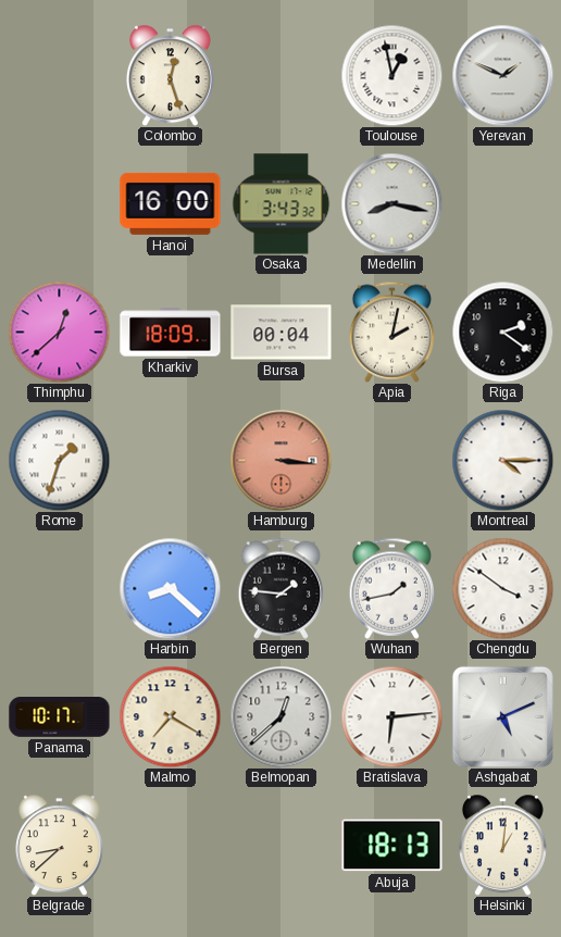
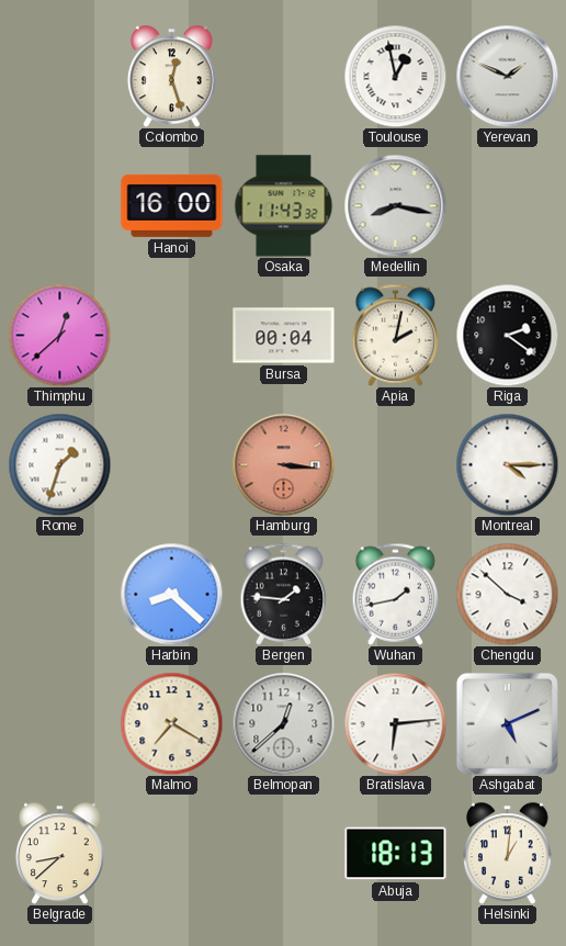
Osaka: 3:43 -> 11:43 (284, 206)
Kharkiv: 18:09 -> none (171, 333)
Chengdu: 3:51 -> 3:52 (507, 594)
Panama: 10:17 -> none (60, 717)
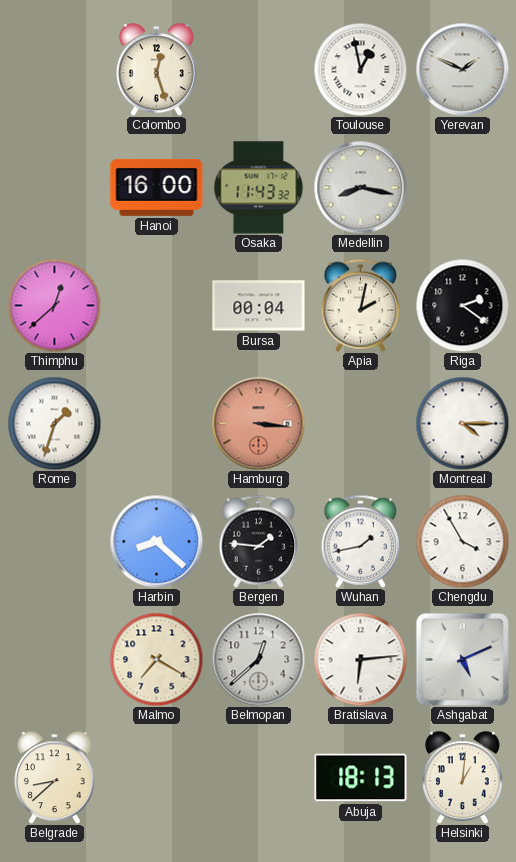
Chengdu: 3:52 -> 3:55 (462, 541)
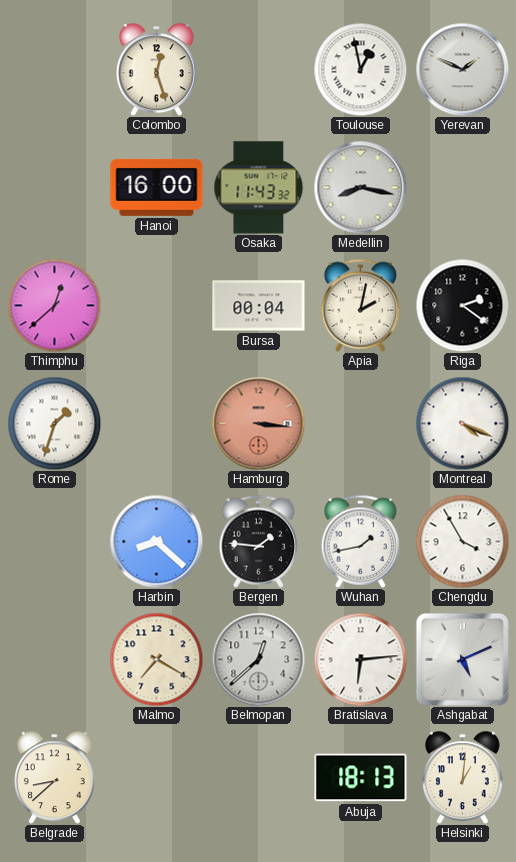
Montreal: 4:15 -> 4:19 (462, 423)
